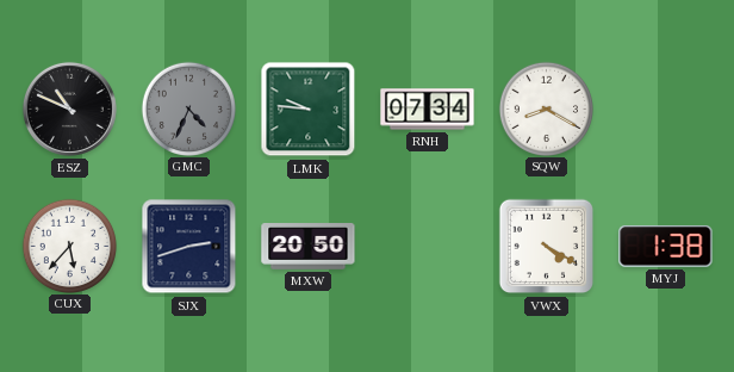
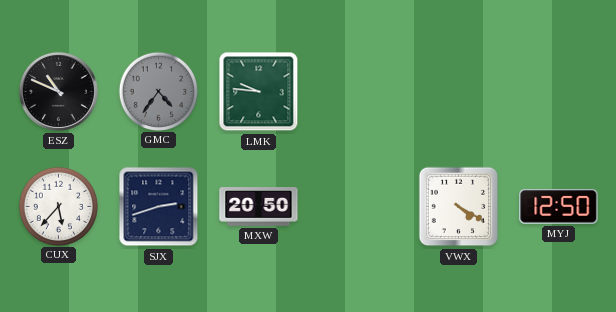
GMC: 4:34 -> 4:36 (158, 91)
RNH: 07:34 -> none (428, 110)
SQW: 8:20 -> none (546, 108)
MYJ: 1:38 -> 12:50 (559, 207)
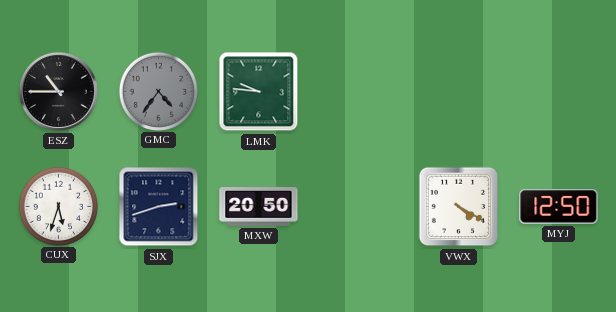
ESZ: 10:49 -> 10:45 (58, 91)
CUX: 5:37 -> 5:33 (58, 206)
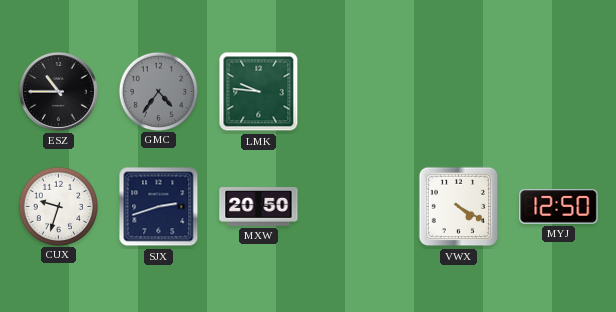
CUX: 5:33 -> 9:33 (58, 206)
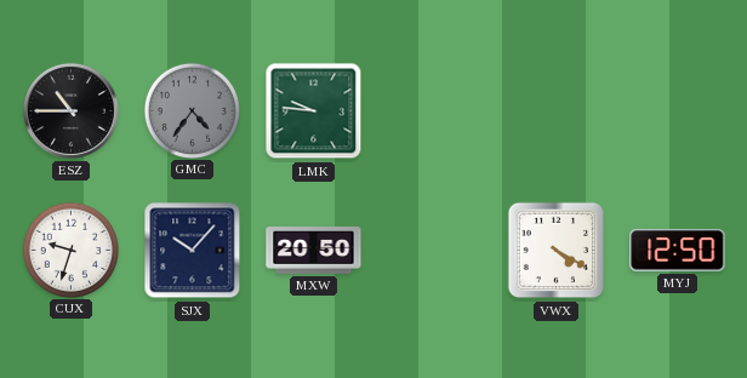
SJX: 2:42 -> 10:07 (193, 251)
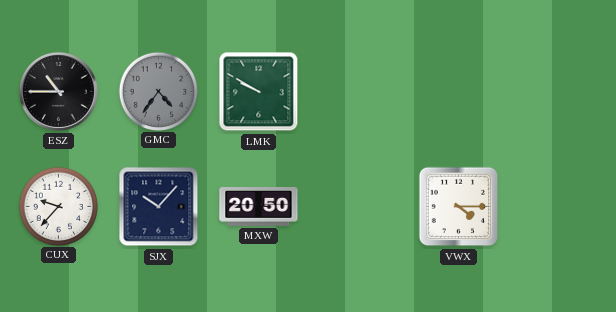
LMK: 9:46 -> 9:50 (259, 92)
CUX: 9:33 -> 9:37 (58, 206)
VWX: 4:20 -> 4:15 (459, 207)
MYJ: 12:50 -> none (678, 251)
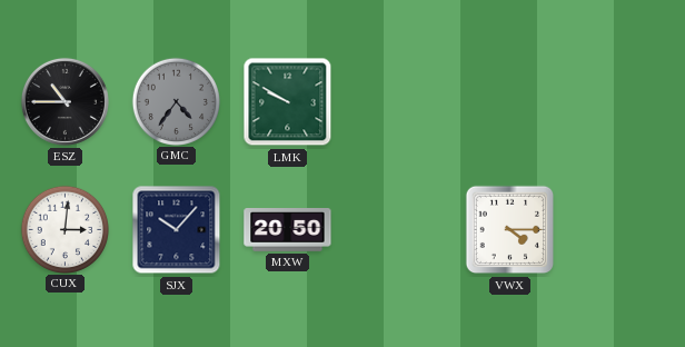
CUX: 9:37 -> 3:01 (64, 229)
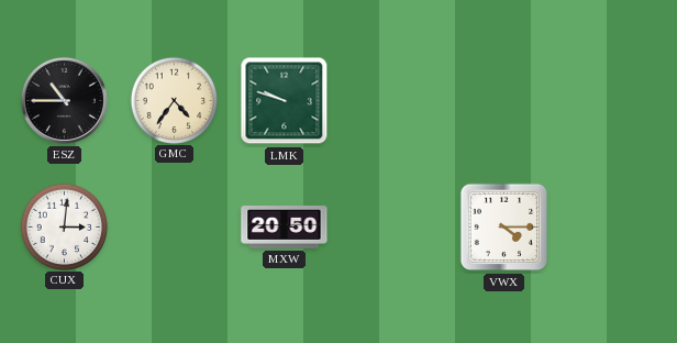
GMC dial: grey -> cream (174, 100)
LMK: 9:50 -> 9:48 (285, 101)
SJX: 10:07 -> none (177, 230)
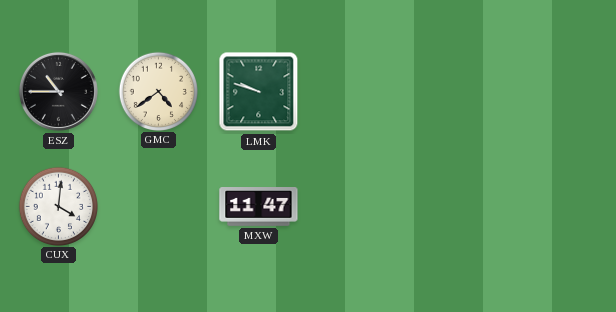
GMC: 4:36 -> 4:39 (158, 91)
CUX: 3:01 -> 4:01 (58, 206)
MXW: 20:50 -> 11:47 (259, 207)
VWX: 4:15 -> none (504, 228)
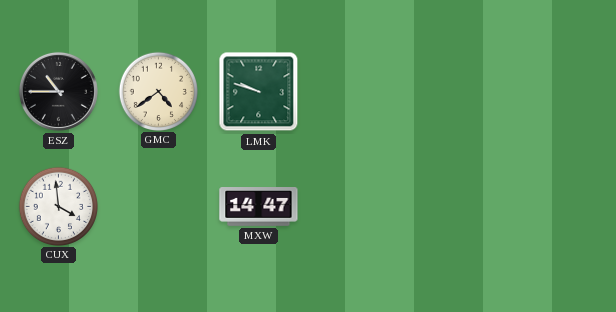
CUX: 4:01 -> 3:59 (58, 206)
MXW: 11:47 -> 14:47 (259, 207)
